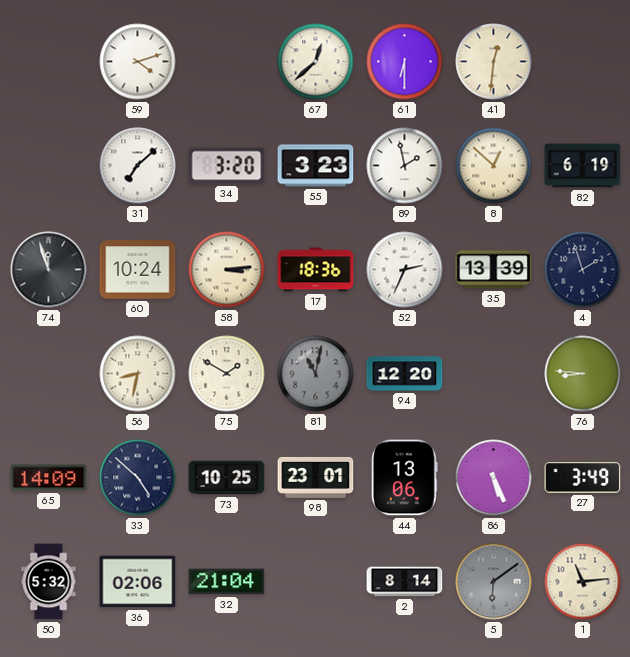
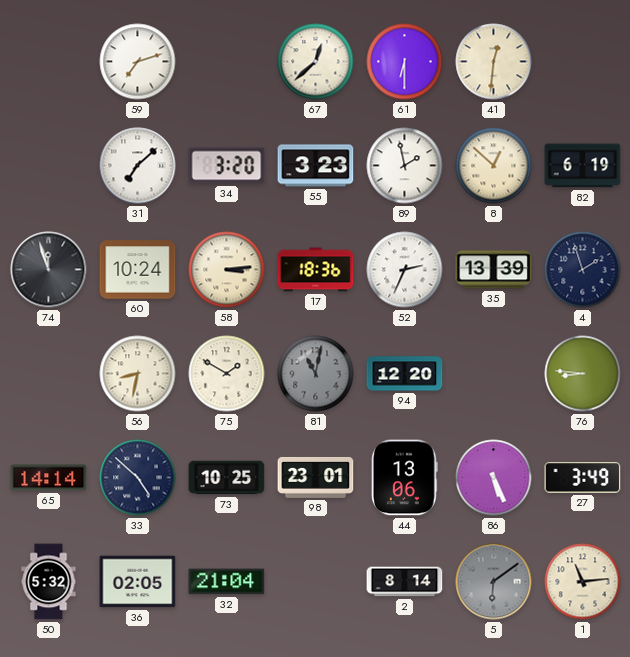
59: 4:12 -> 7:12 (138, 62)
65: 14:09 -> 14:14 (49, 478)
36: 02:06 -> 02:05 (138, 582)
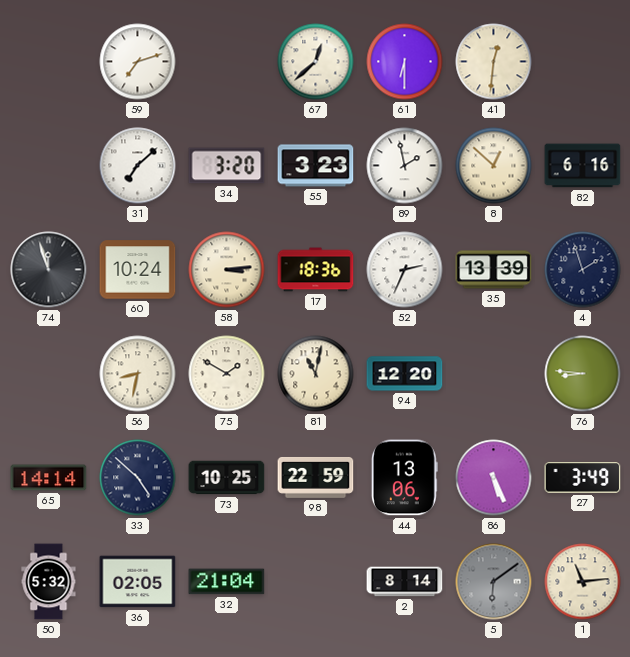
82: 6:19 -> 6:16 (583, 166)
81 dial: grey -> cream (316, 374)
98: 23:01 -> 22:59 (316, 477)
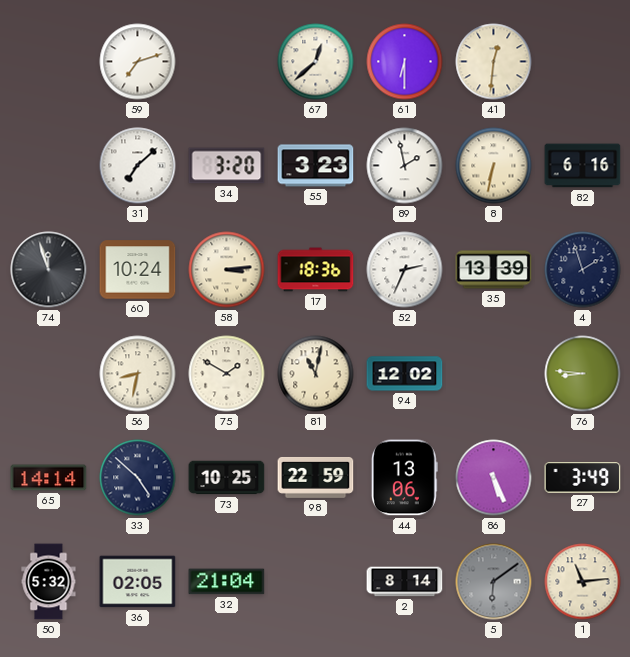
8: 12:52 -> 6:32 (494, 166)
94: 12:20 -> 12:02 (405, 374)
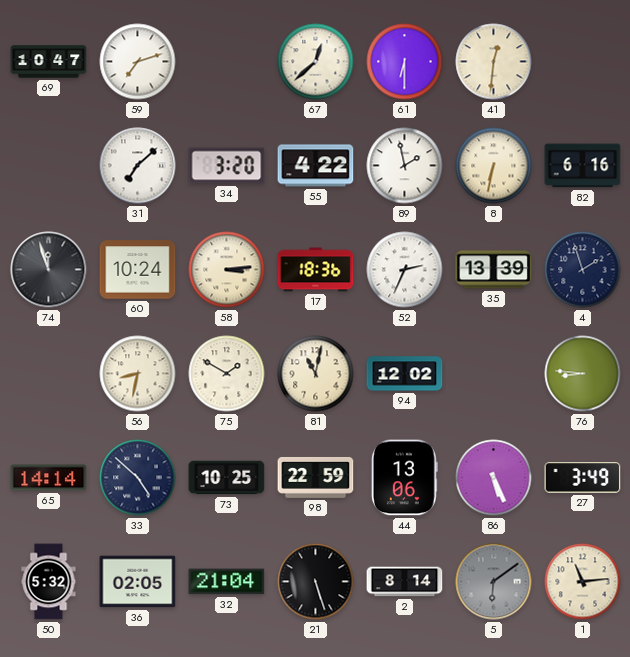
69: none -> 10:47 (49, 62)
55: 3:23 -> 4:22 (316, 166)
21: none -> 5:27 (316, 582)
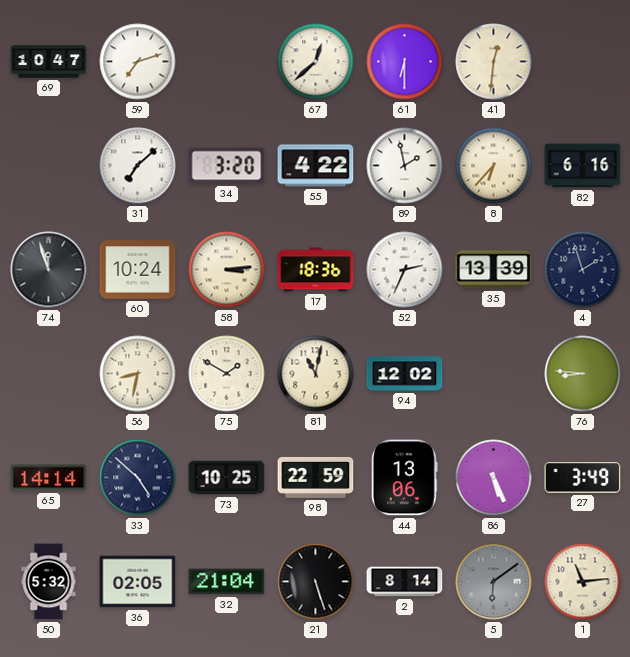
8: 6:32 -> 6:37 (494, 166)
